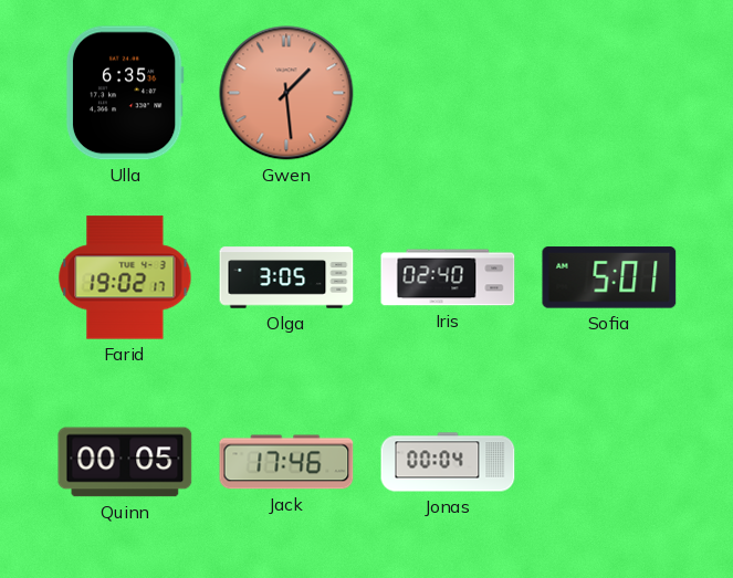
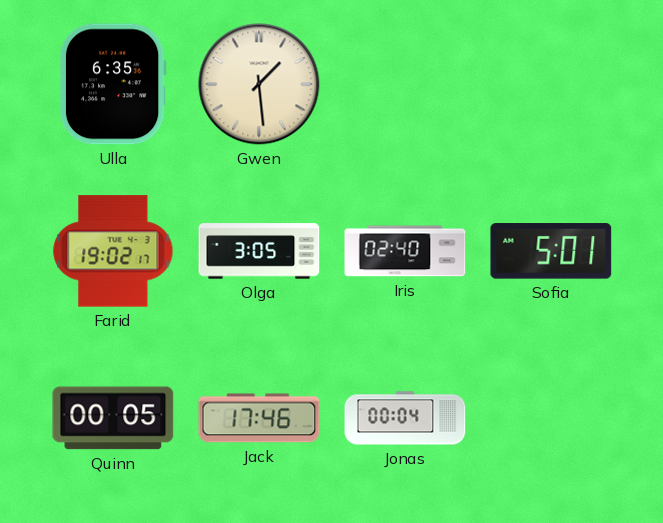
Gwen dial: salmon -> cream (259, 84)
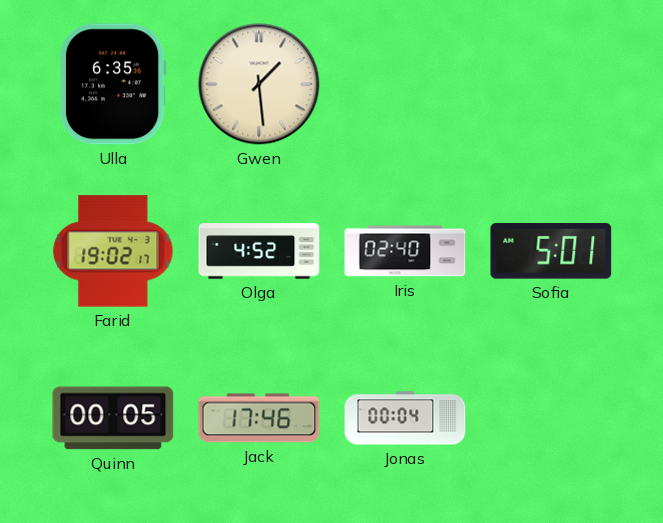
Olga: 3:05 -> 4:52 (259, 251)
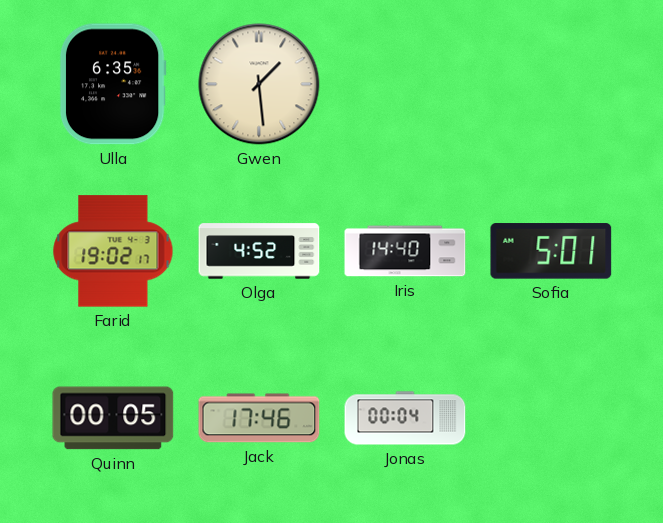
Iris: 02:40 -> 14:40 (405, 251)
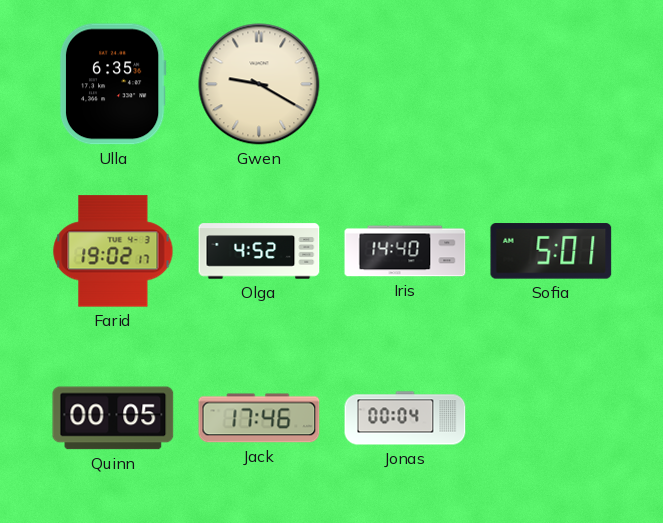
Gwen: 1:29 -> 9:20 (259, 84)
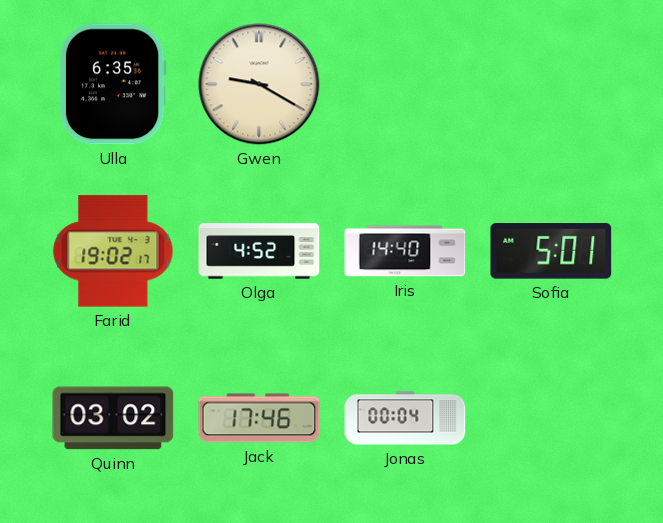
Quinn: 00:05 -> 03:02 (113, 418)
